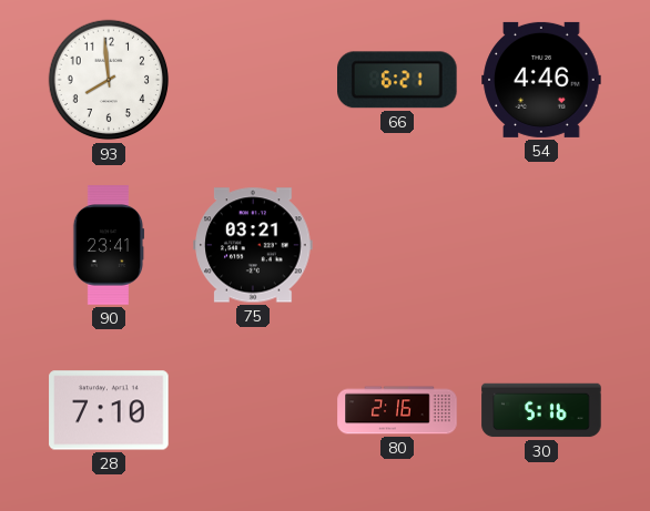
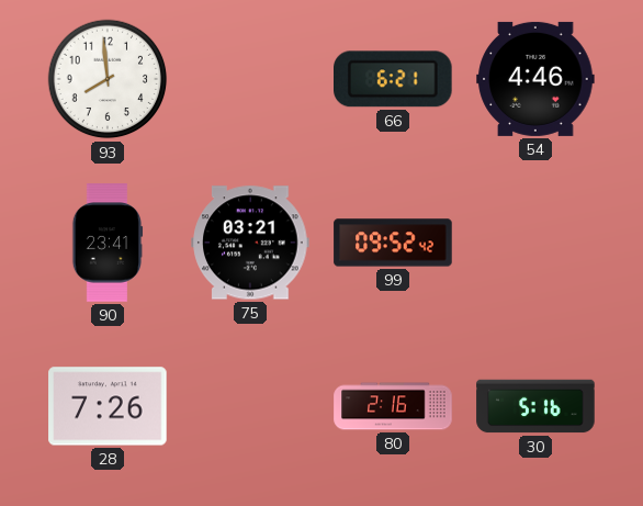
99: none -> 09:52 (393, 243)
28: 7:10 -> 7:26 (108, 406)
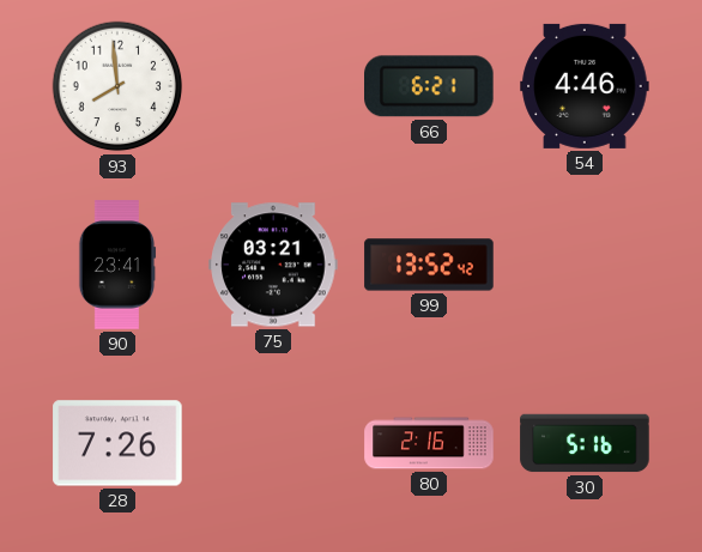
99: 09:52 -> 13:52 (429, 265)
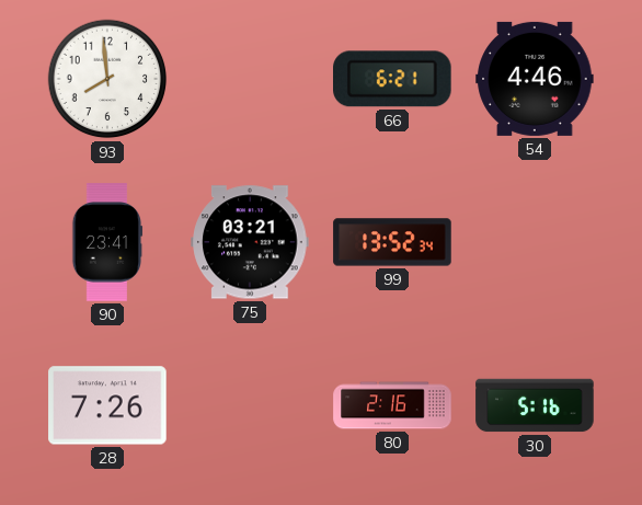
99: 13:52:42 -> 13:52:34 (392, 242)
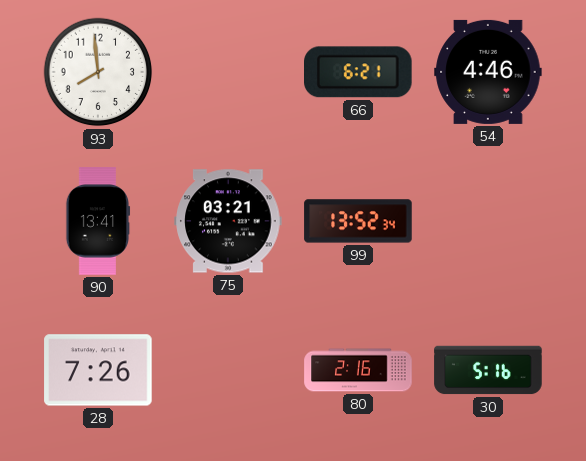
90: 23:41 -> 13:41 (98, 221)
